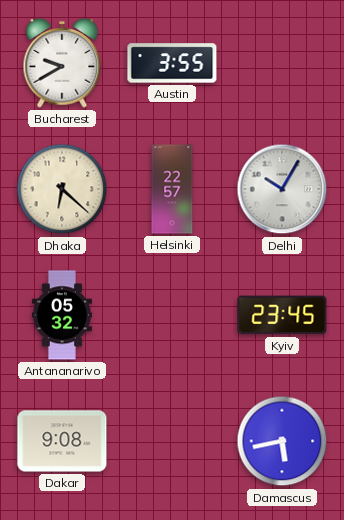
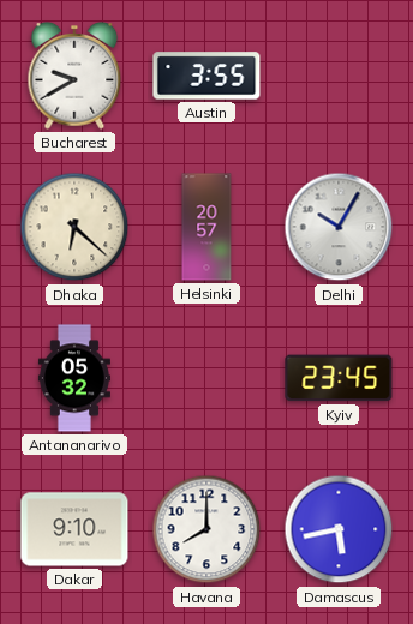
Helsinki: 22:57 -> 20:57 (206, 227)
Dakar: 9:08 -> 9:10 (74, 529)
Havana: none -> 8:00 (206, 529)
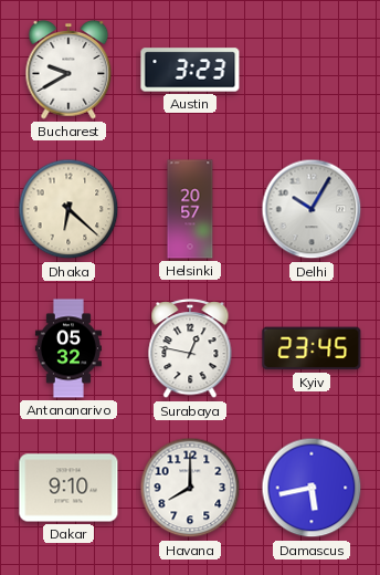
Austin: 3:55 -> 3:23 (190, 70)
Surabaya: none -> 12:47 (190, 349)
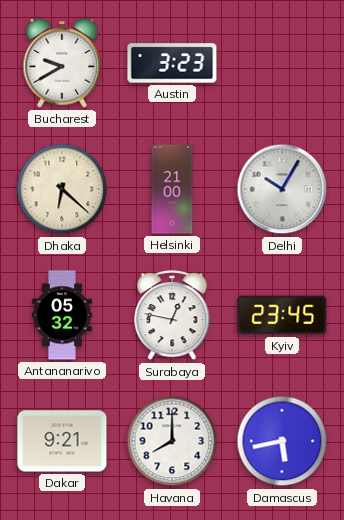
Helsinki: 20:57 -> 21:00 (172, 189)
Dakar: 9:10 -> 9:21 (62, 441)
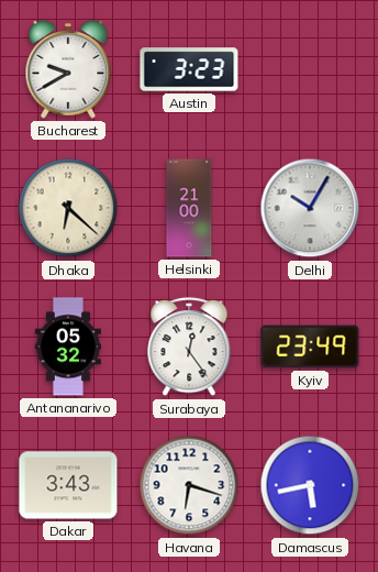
Surabaya: 12:47 -> 12:24 (189, 348)
Kyiv: 23:45 -> 23:49 (310, 346)
Dakar: 9:21 -> 3:43 (68, 485)
Havana: 8:00 -> 6:18 (189, 485)
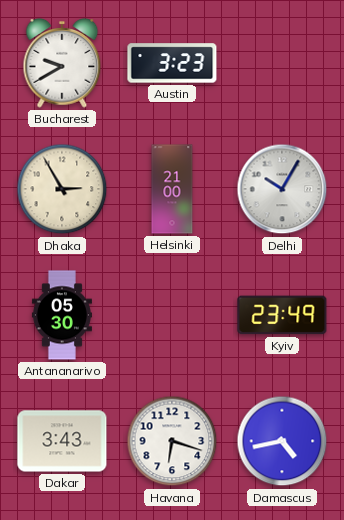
Dhaka: 6:22 -> 2:55 (62, 189)
Antananarivo: 05:32 -> 05:30 (62, 315)
Surabaya: 12:24 -> none (189, 348)
Damascus: 5:43 -> 4:43 (282, 441)
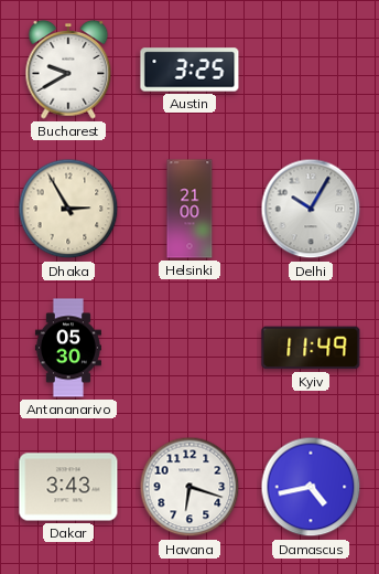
Austin: 3:23 -> 3:25 (189, 70)
Kyiv: 23:49 -> 11:49 (311, 348)
